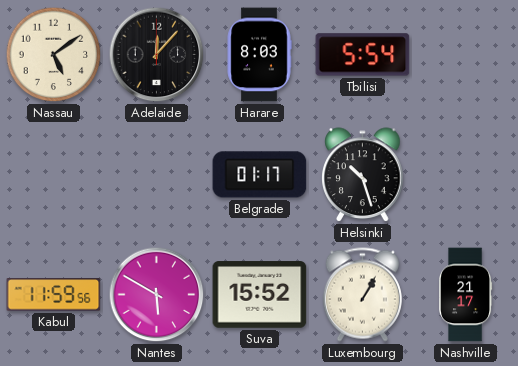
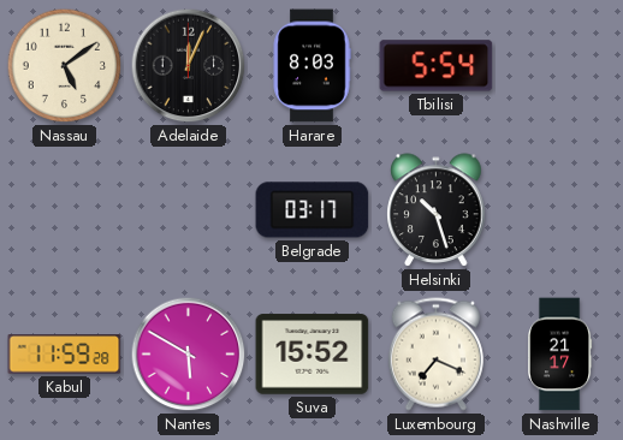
Adelaide: 12:07 -> 12:04 (189, 66)
Belgrade: 01:17 -> 03:17 (313, 210)
Kabul: 11:59:56 -> 11:59:28 (65, 355)
Luxembourg: 1:05 -> 7:19 (435, 355)
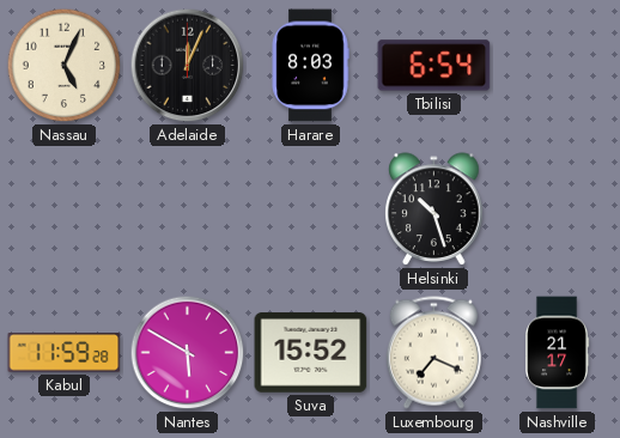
Nassau: 5:09 -> 5:04 (65, 66)
Tbilisi: 5:54 -> 6:54 (434, 66)
Belgrade: 03:17 -> none (313, 210)
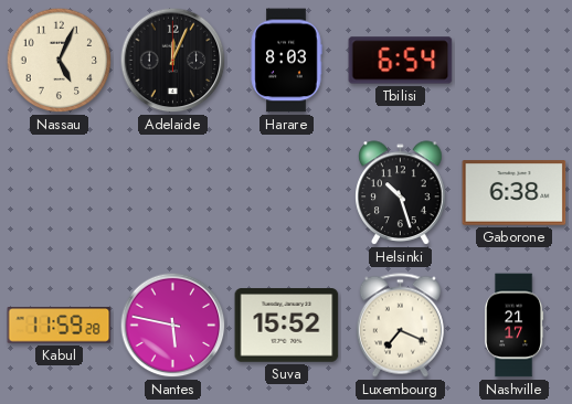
Gaborone: none -> 6:38 (515, 193)
Nantes: 5:50 -> 5:47 (173, 326)
